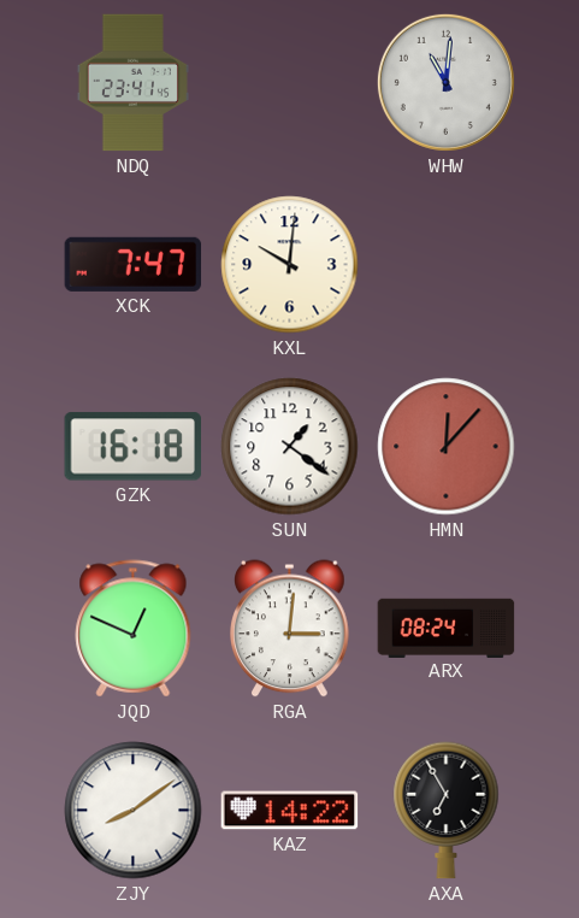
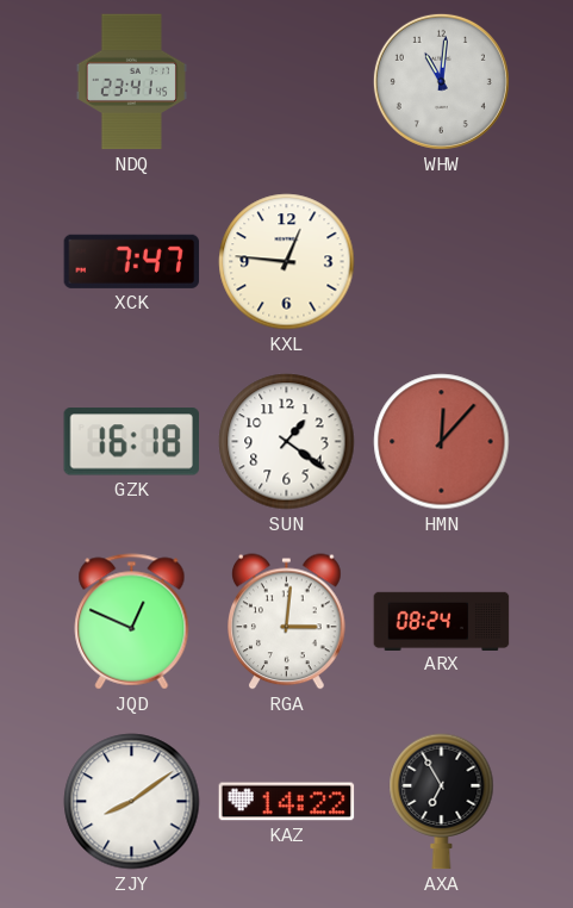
KXL: 10:01 -> 12:46 (287, 262)
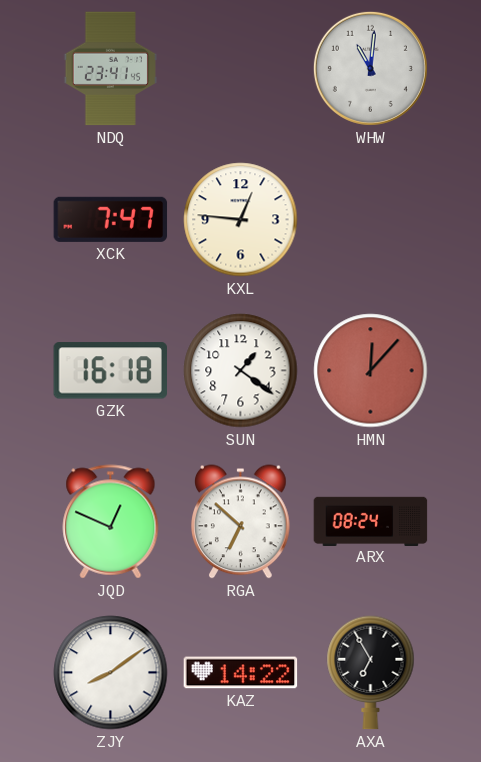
RGA: 3:01 -> 6:52 (241, 522)
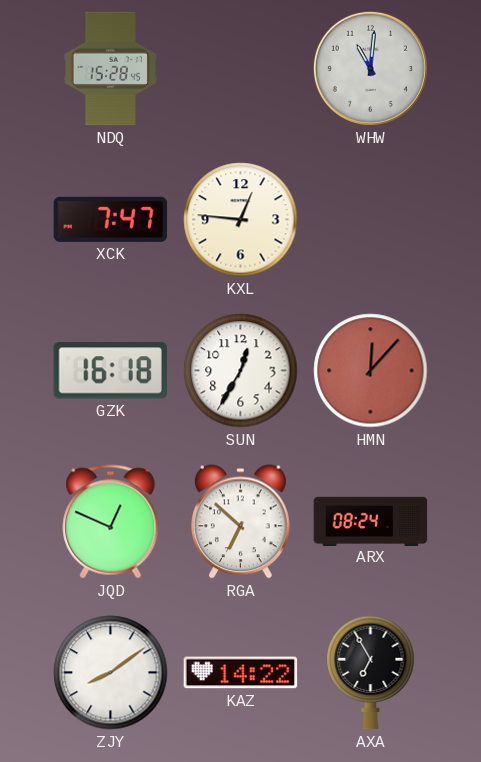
NDQ: 23:41 -> 15:28 (110, 69)
SUN: 1:21 -> 12:35 (241, 371)
